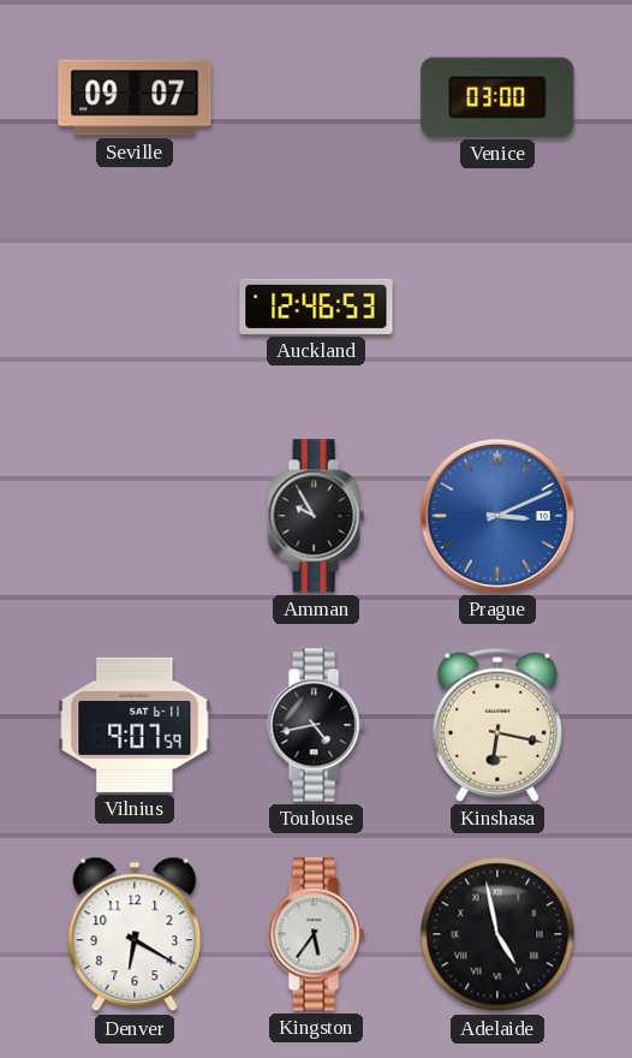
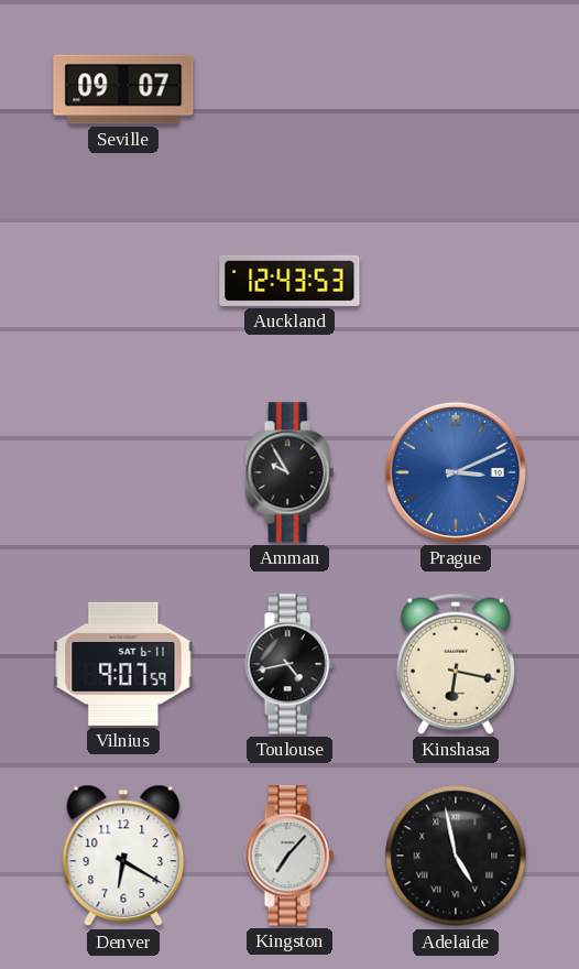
Venice: 03:00 -> none (497, 97)
Auckland: 12:46 -> 12:43 (289, 281)
Kingston: 5:36 -> 7:07 (289, 856)
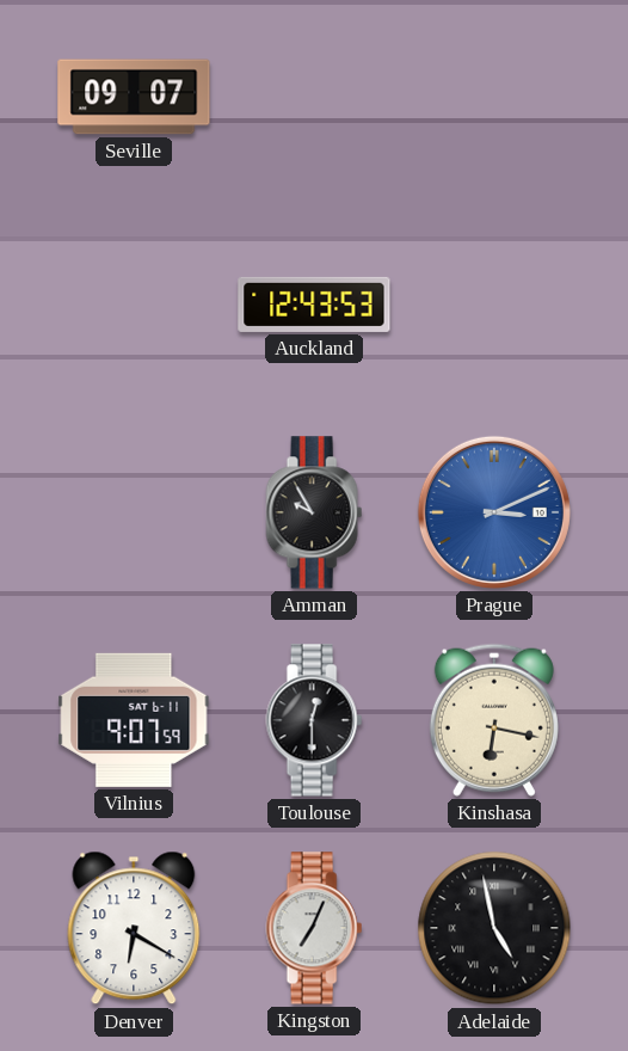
Toulouse: 4:43 -> 12:30 (314, 720)
Kingston: 7:07 -> 7:04 (314, 928)
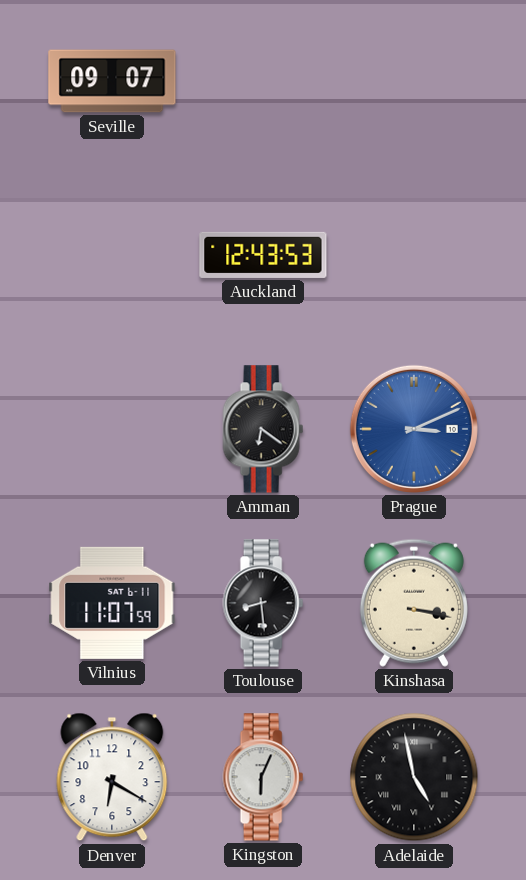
Amman: 9:55 -> 6:21 (263, 429)
Vilnius: 9:07 -> 11:07 (112, 603)
Toulouse: 12:30 -> 8:29 (263, 603)
Kinshasa: 6:17 -> 3:17 (414, 603)
Kingston: 7:04 -> 6:04 (263, 777)
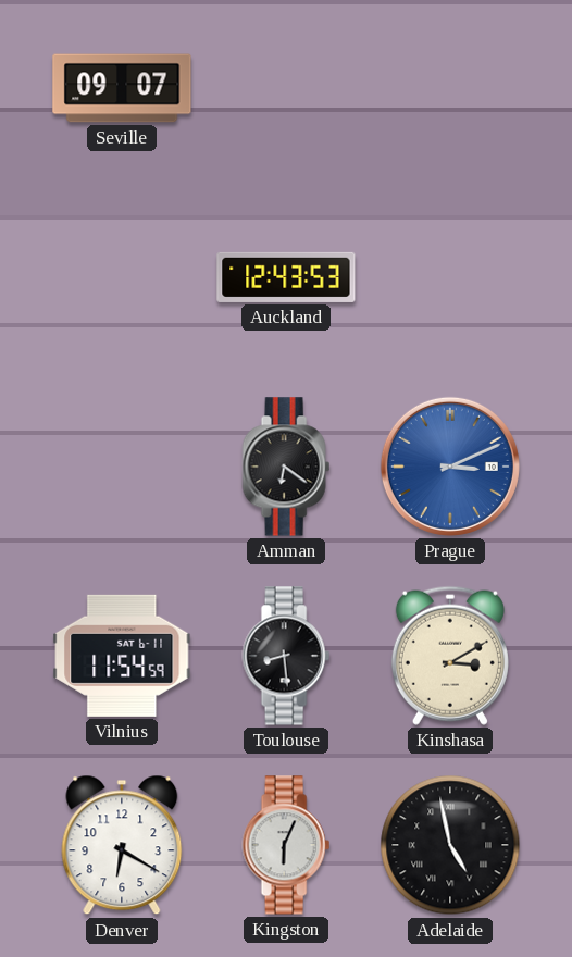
Vilnius: 11:07 -> 11:54 (122, 656)
Kinshasa: 3:17 -> 3:10 (450, 656)
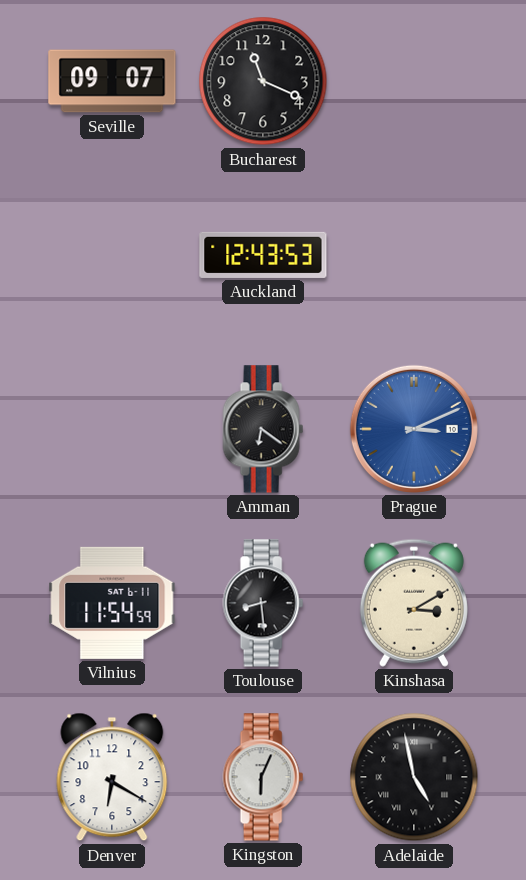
Bucharest: none -> 11:19 (263, 81)
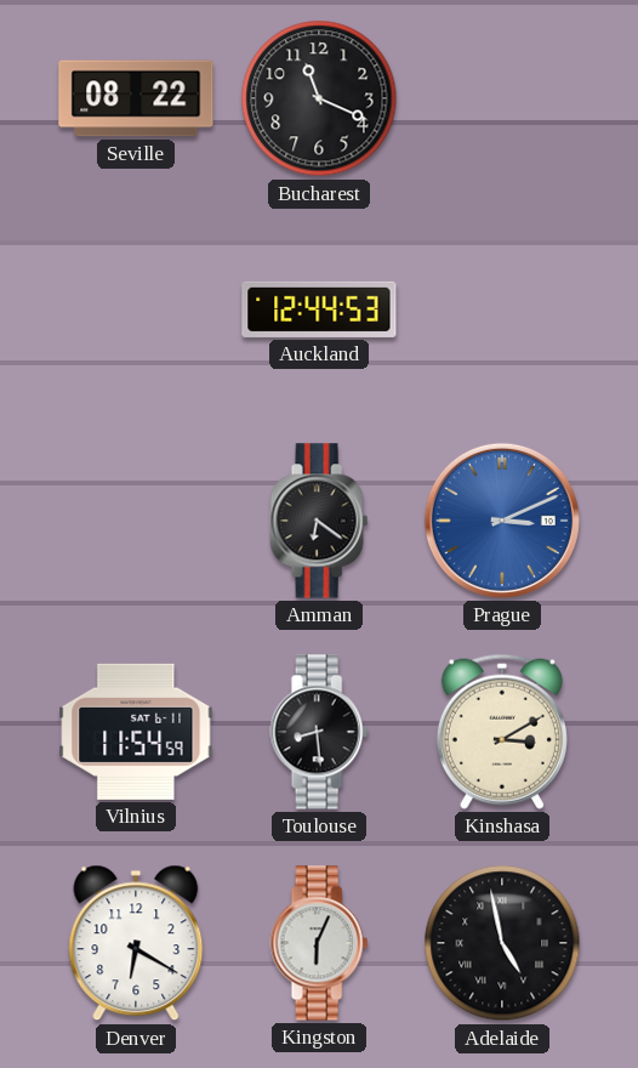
Seville: 09:07 -> 08:22 (136, 98)
Auckland: 12:43 -> 12:44 (319, 309)
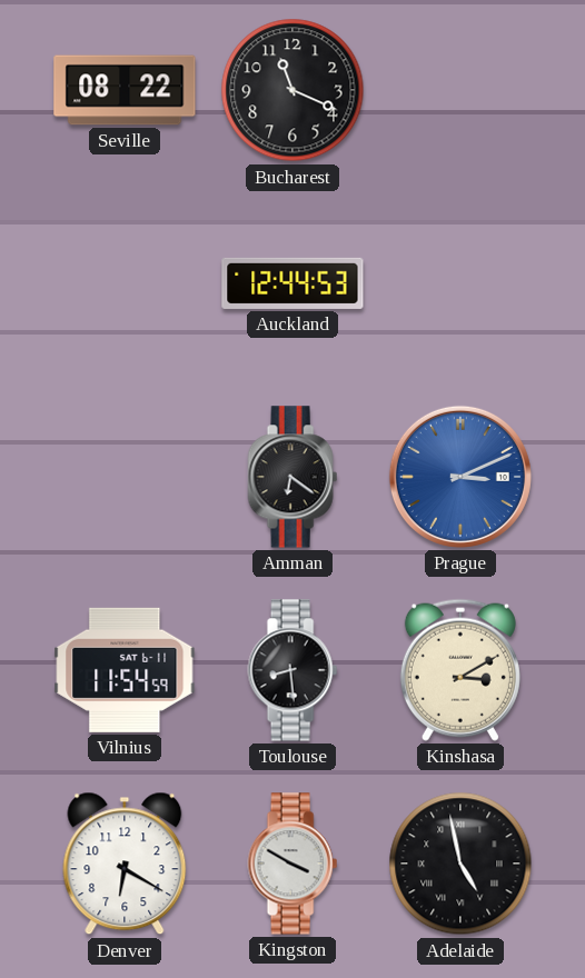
Kingston: 6:04 -> 3:50 (292, 864)
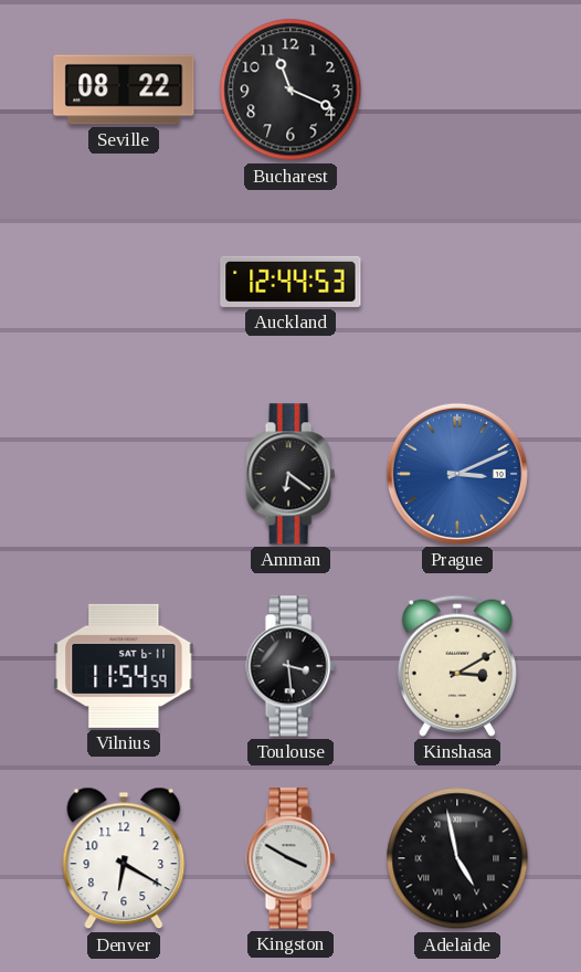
Toulouse: 8:29 -> 3:29 (290, 666)
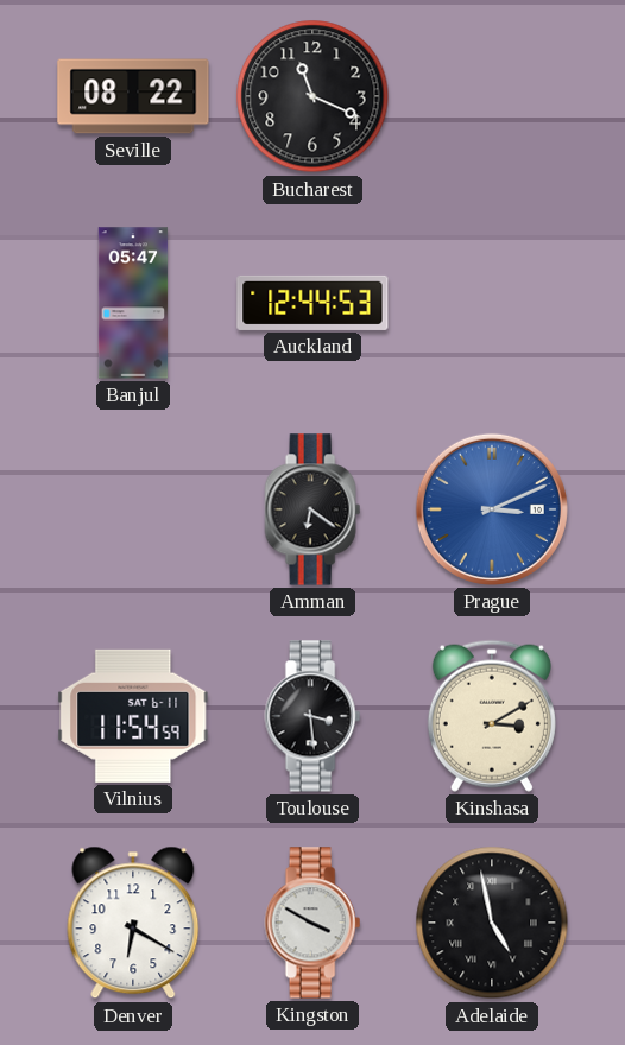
Banjul: none -> 05:47 (133, 303)
